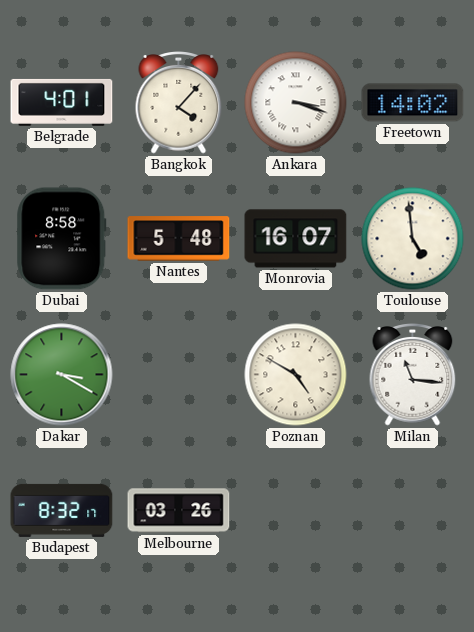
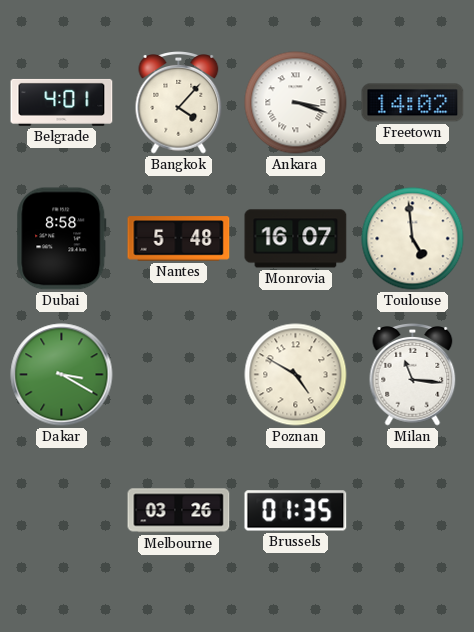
Budapest: 8:32 -> none (62, 510)
Brussels: none -> 01:35 (296, 511)
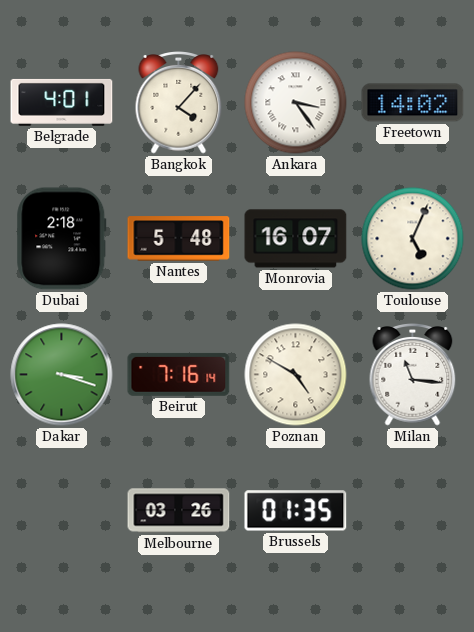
Ankara: 3:18 -> 3:24 (296, 103)
Dubai: 8:58 -> 2:18 (62, 239)
Toulouse: 4:59 -> 5:04 (413, 239)
Dakar: 3:20 -> 3:18 (62, 375)
Beirut: none -> 7:16 (179, 374)
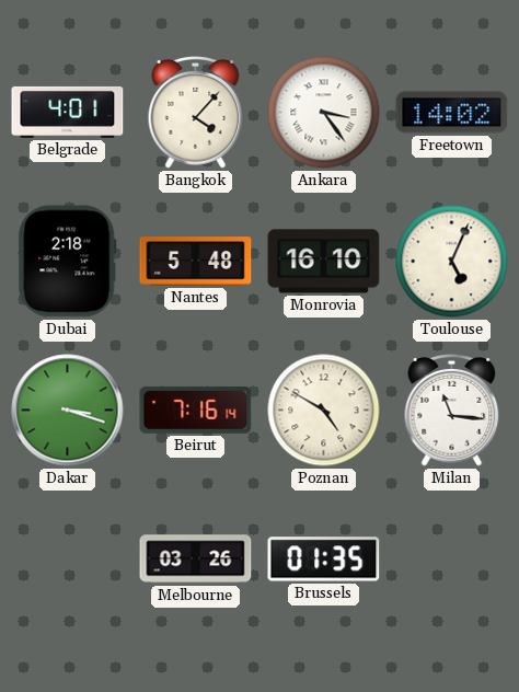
Monrovia: 16:07 -> 16:10 (324, 262)
